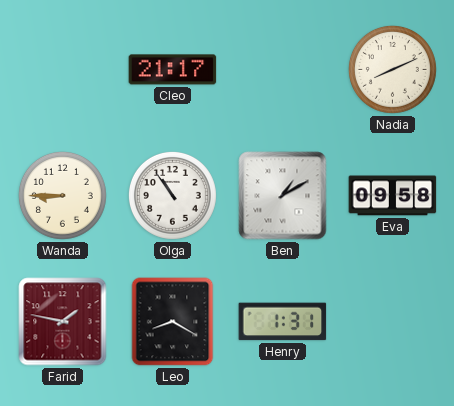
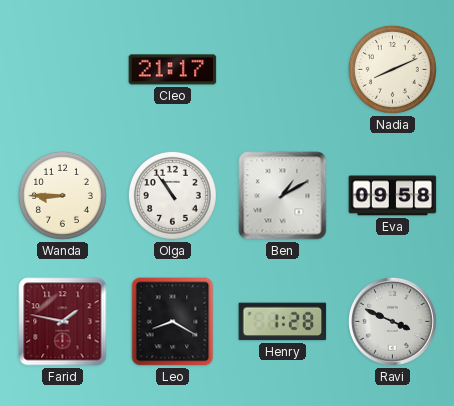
Henry: 1:31 -> 1:28 (283, 322)
Ravi: none -> 3:49 (392, 321)
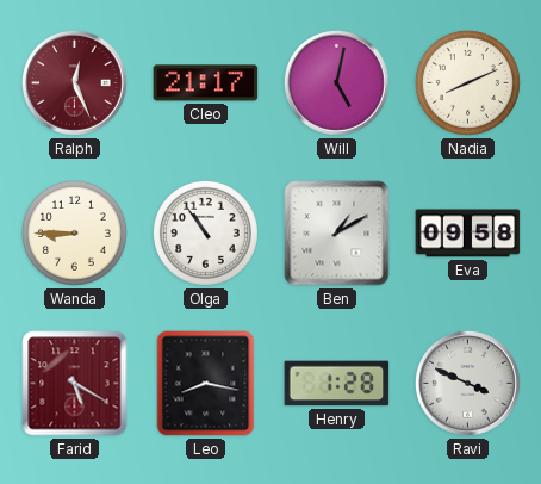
Ralph: none -> 12:26 (74, 82)
Will: none -> 5:02 (336, 82)
Farid: 1:47 -> 5:20 (75, 384)
Leo: 8:20 -> 8:17 (206, 384)
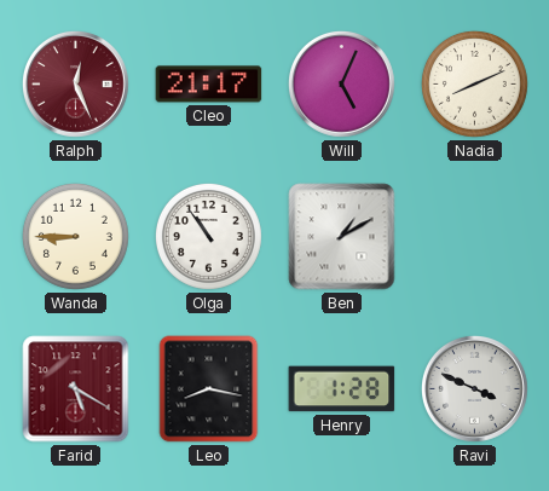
Will: 5:02 -> 5:04 (341, 83)
Eva: 09:58 -> none (468, 234)
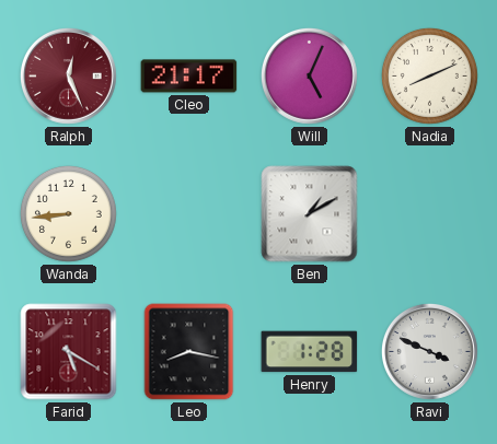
Wanda: 8:45 -> 8:44 (68, 213)
Olga: 10:54 -> none (208, 236)
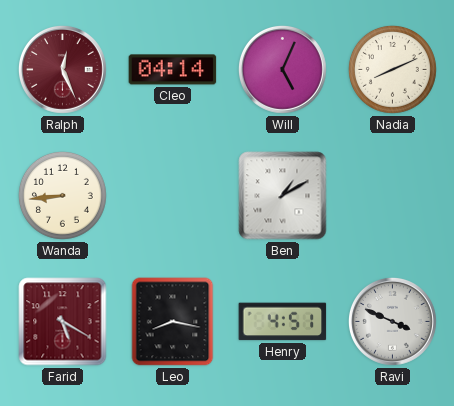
Cleo: 21:17 -> 04:14 (173, 70)
Henry: 1:28 -> 4:51 (283, 322)
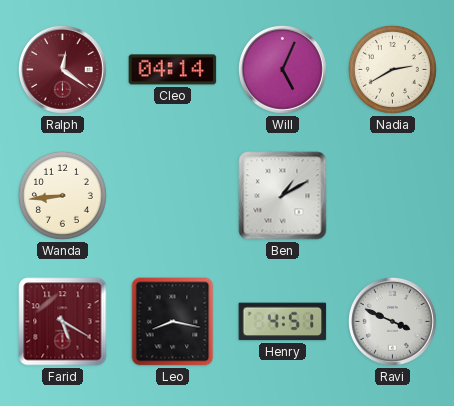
Ralph: 12:26 -> 12:21 (62, 69)
Nadia: 8:11 -> 2:40 (392, 69)
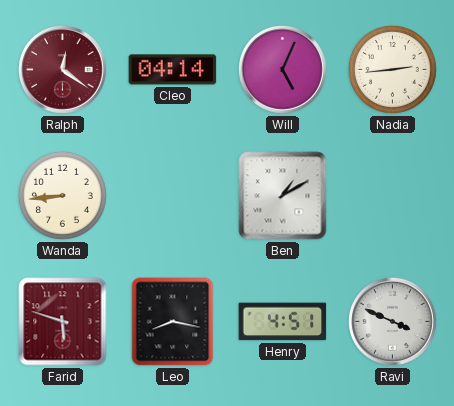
Nadia: 2:40 -> 2:44 (392, 69)
Farid: 5:20 -> 5:48 (63, 322)
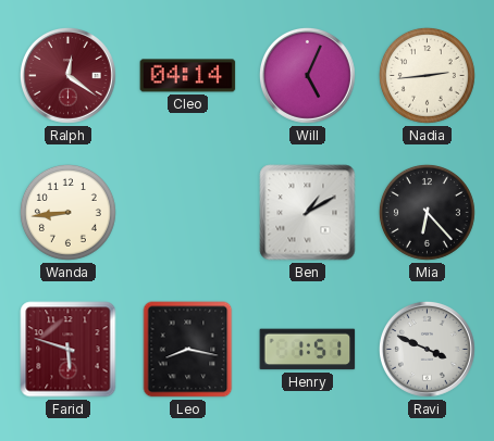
Mia: none -> 6:23 (427, 212)
Henry: 4:51 -> 1:51 (308, 350)
